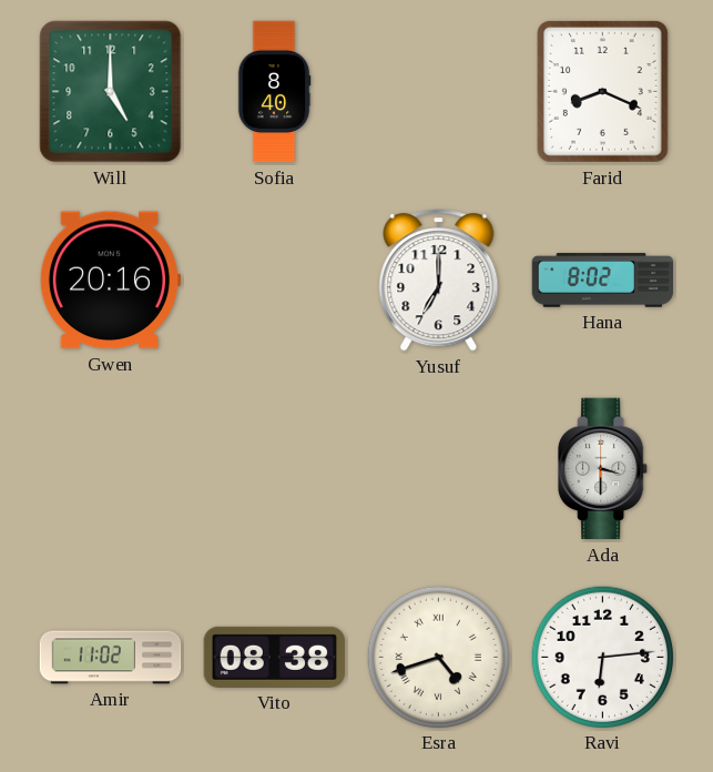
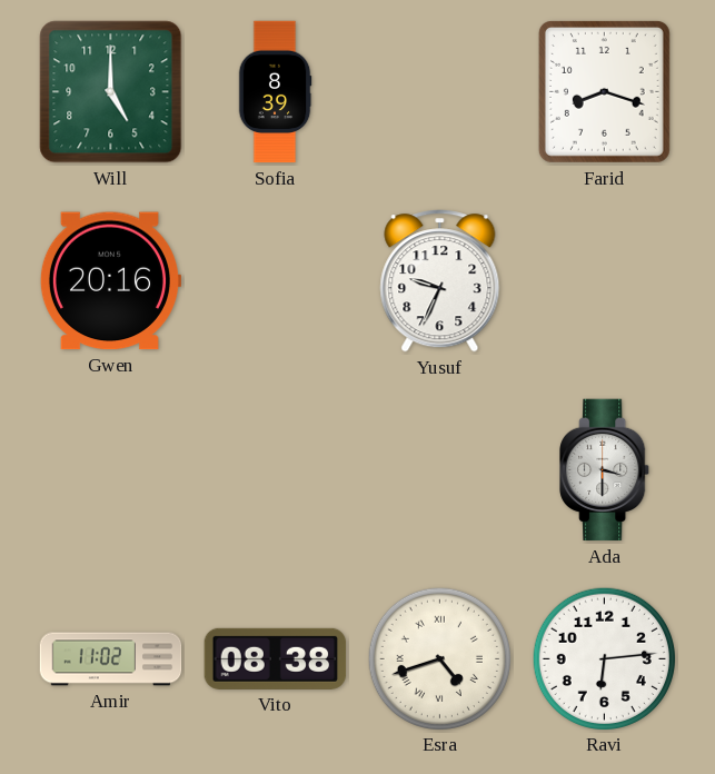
Sofia: 8:40 -> 8:39 (275, 92)
Farid: 8:19 -> 8:18 (604, 91)
Yusuf: 7:00 -> 9:34 (440, 281)
Hana: 8:02 -> none (603, 281)
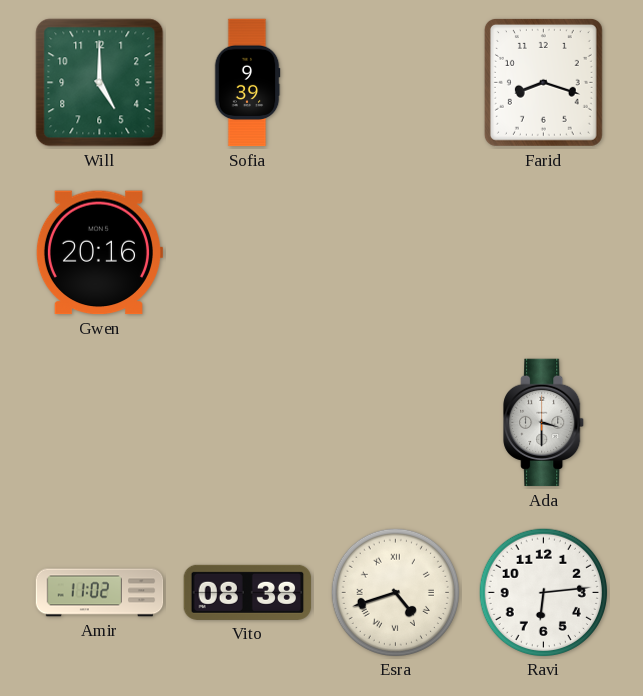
Sofia: 8:39 -> 9:39 (247, 83)
Yusuf: 9:34 -> none (440, 281)
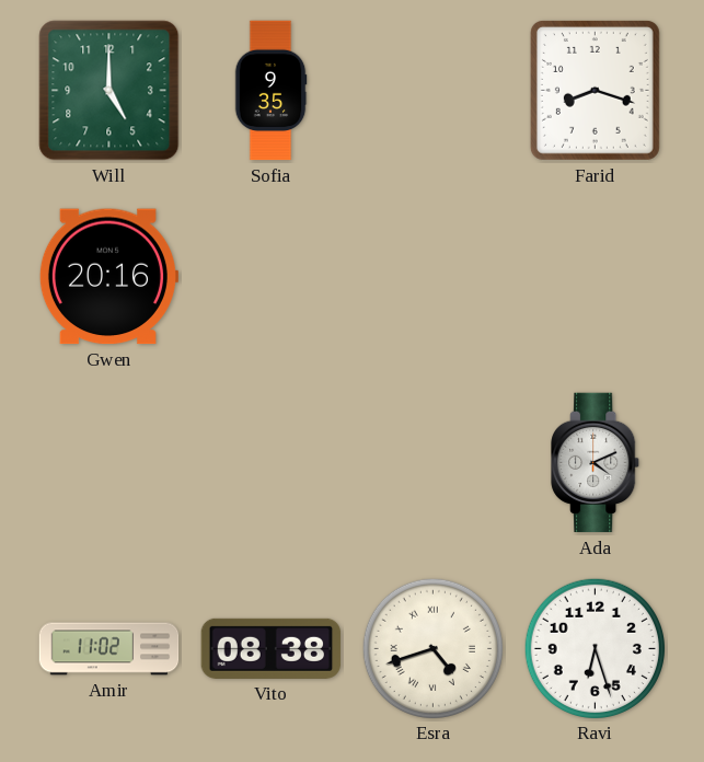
Sofia: 9:39 -> 9:35 (270, 91)
Ada: 3:30 -> 4:11 (596, 463)
Ravi: 6:14 -> 6:27 (595, 648)
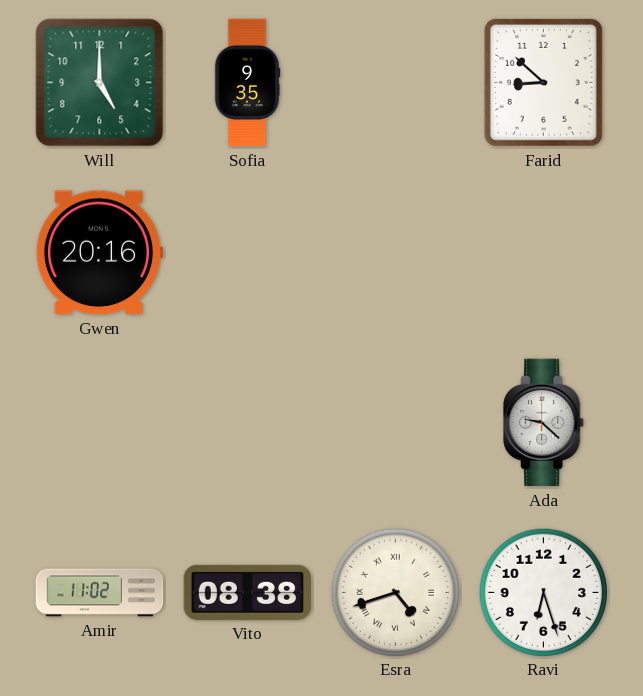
Farid: 8:18 -> 8:52 (543, 82)
Ada: 4:11 -> 9:22 (544, 423)
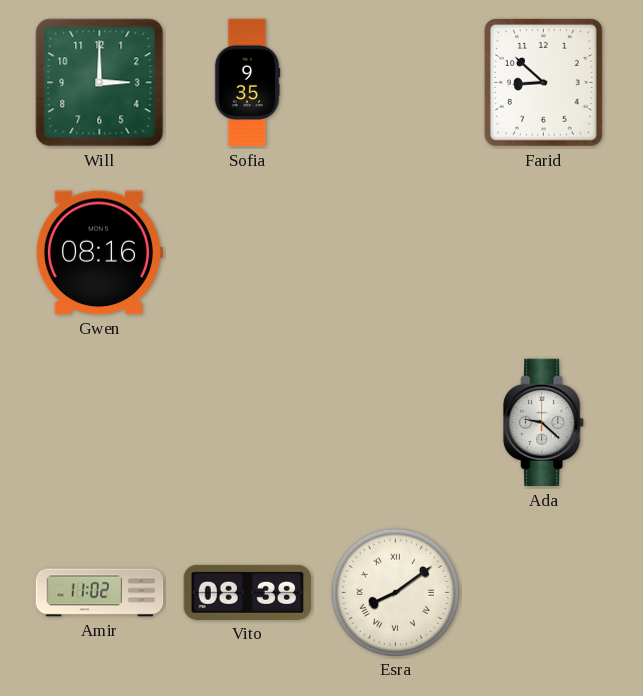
Will: 5:00 -> 3:00 (100, 83)
Gwen: 20:16 -> 08:16 (98, 253)
Esra: 4:42 -> 8:09 (395, 592)
Ravi: 6:27 -> none (543, 592)
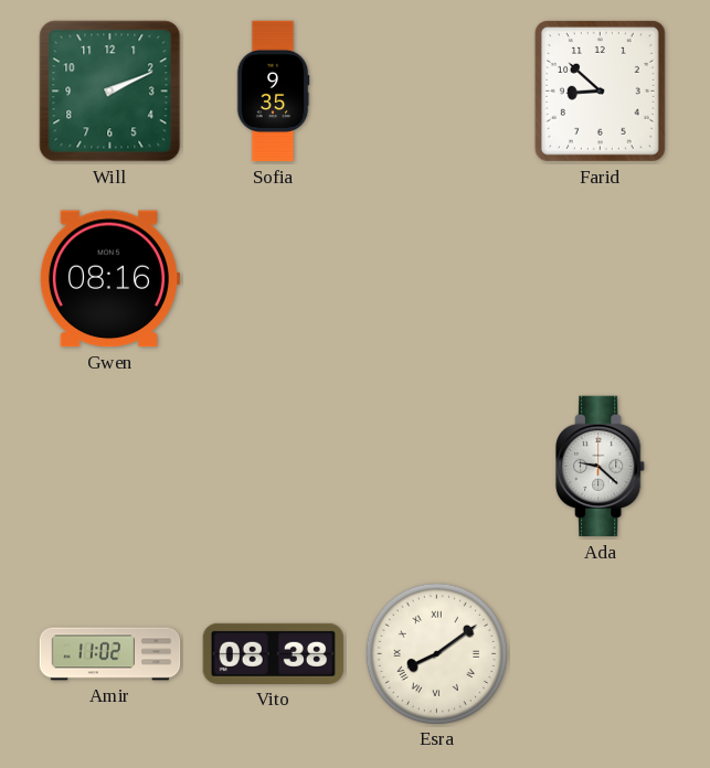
Will: 3:00 -> 2:11 (110, 92)
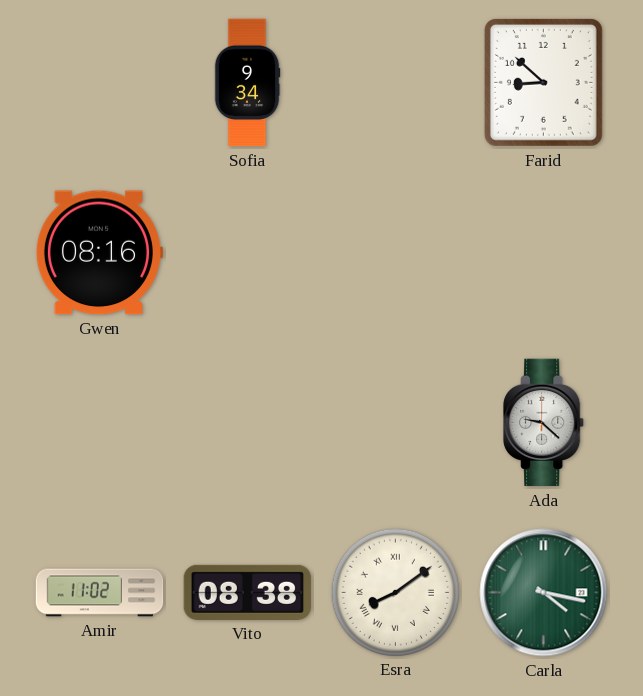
Will: 2:11 -> none (110, 92)
Sofia: 9:35 -> 9:34 (247, 83)
Carla: none -> 4:17 (544, 593)
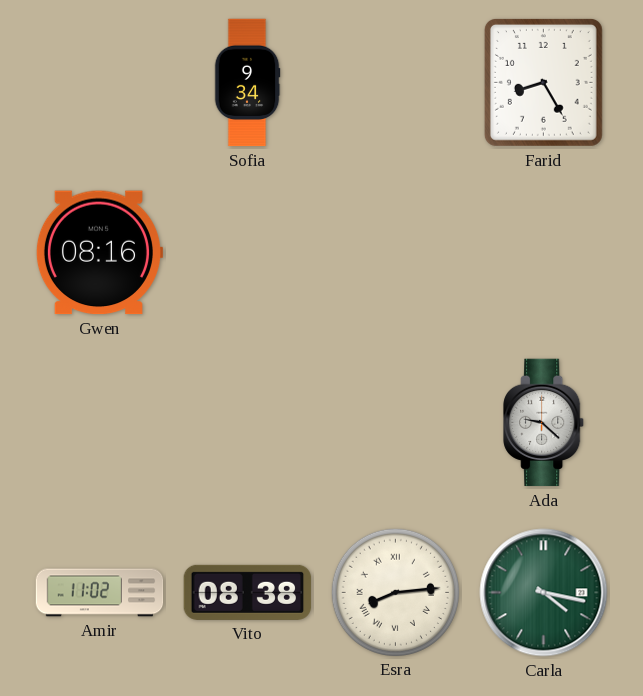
Farid: 8:52 -> 8:25 (543, 82)
Esra: 8:09 -> 8:14 (395, 592)
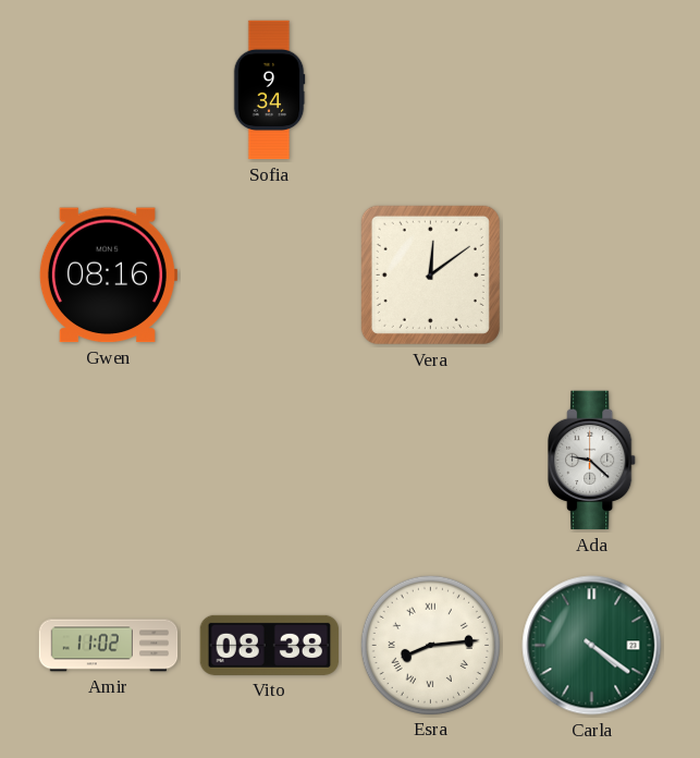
Farid: 8:25 -> none (543, 82)
Vera: none -> 12:09 (430, 274)
Carla: 4:17 -> 4:21 (592, 646)
